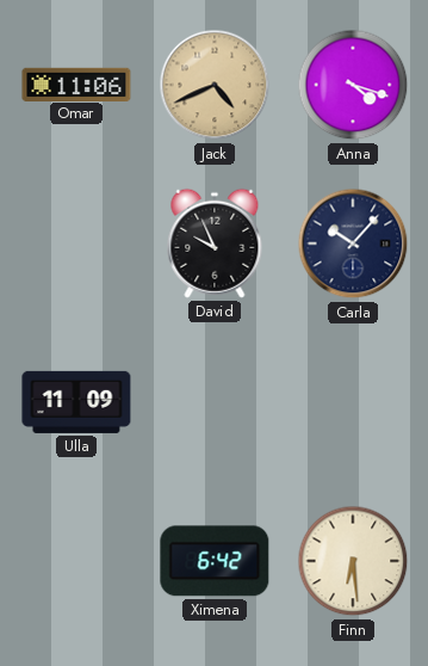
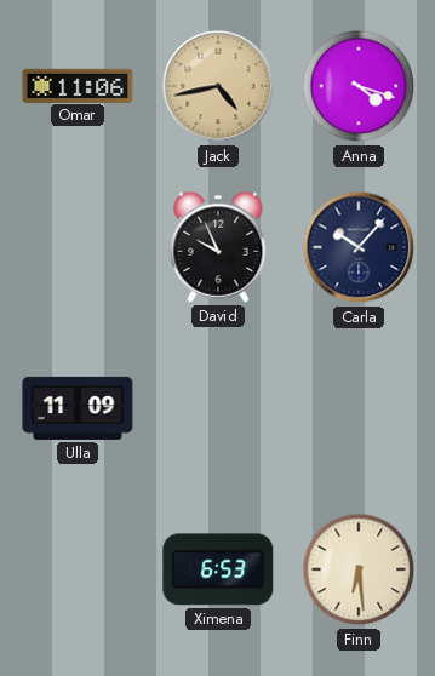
Jack: 4:41 -> 4:43 (218, 86)
Ximena: 6:42 -> 6:53 (218, 569)
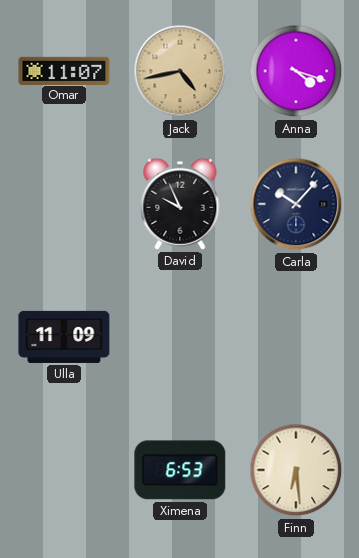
Omar: 11:06 -> 11:07 (64, 70)
